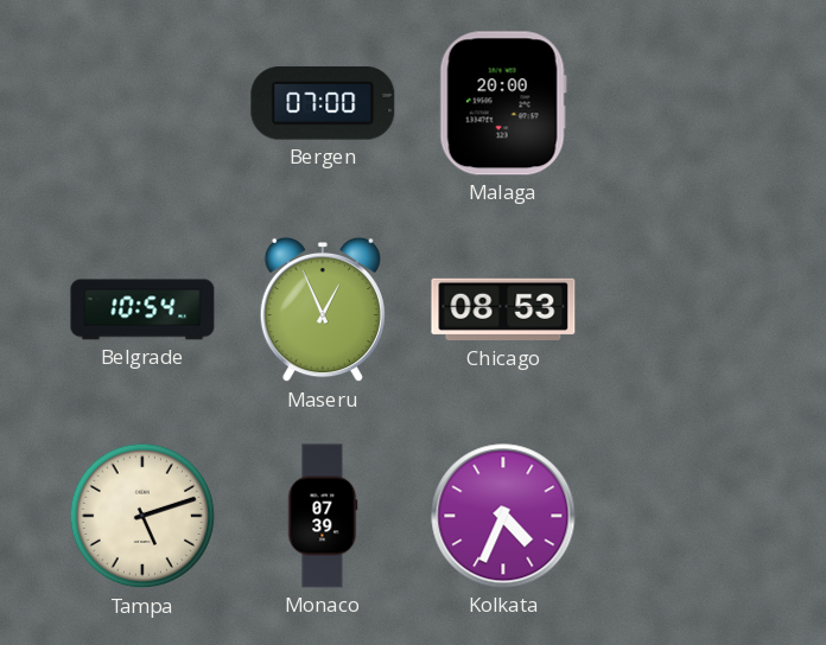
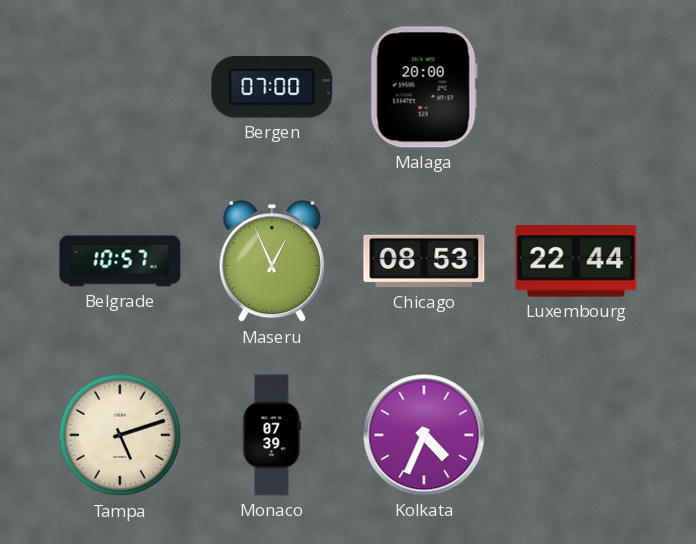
Belgrade: 10:54 -> 10:57 (120, 261)
Luxembourg: none -> 22:44 (576, 261)
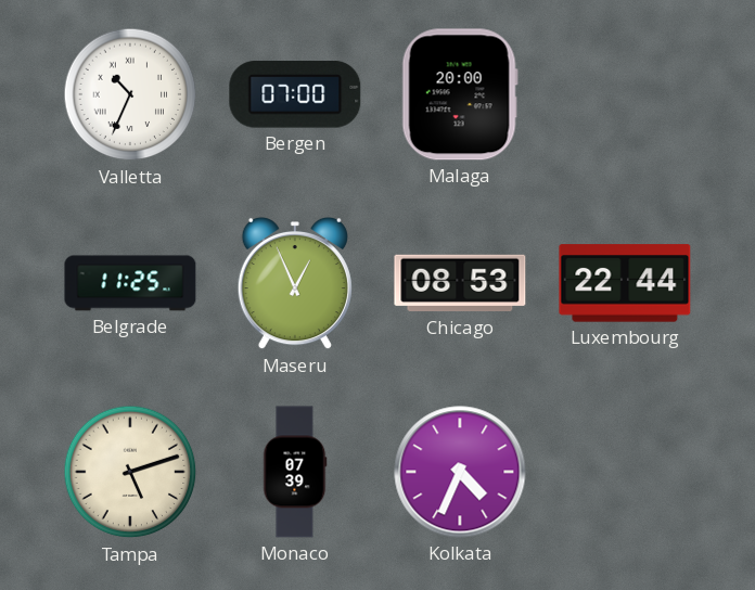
Valletta: none -> 10:34 (130, 94)
Belgrade: 10:57 -> 11:25 (130, 283)
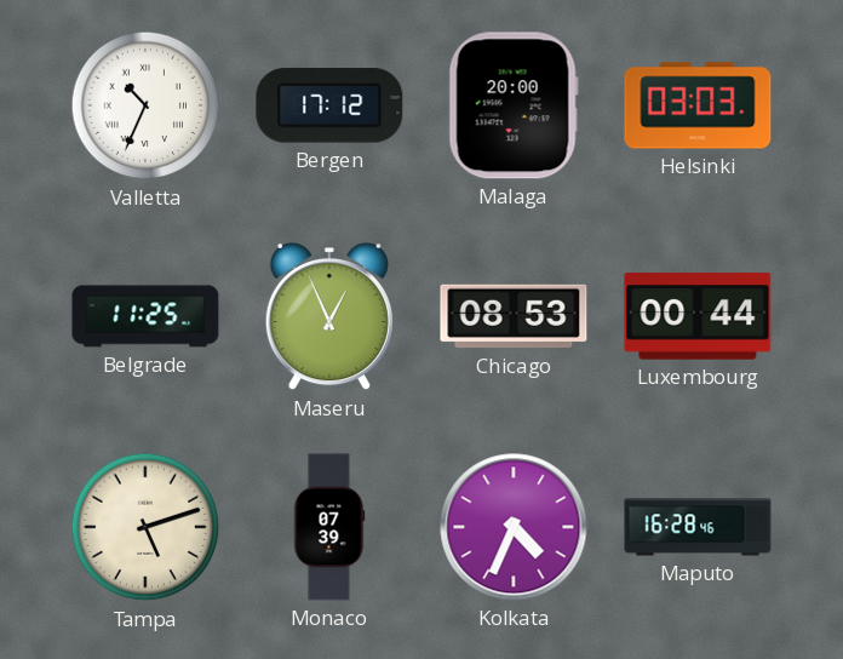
Bergen: 07:00 -> 17:12 (329, 105)
Helsinki: none -> 03:03 (698, 105)
Luxembourg: 22:44 -> 00:44 (698, 316)
Maputo: none -> 16:28 (698, 527)
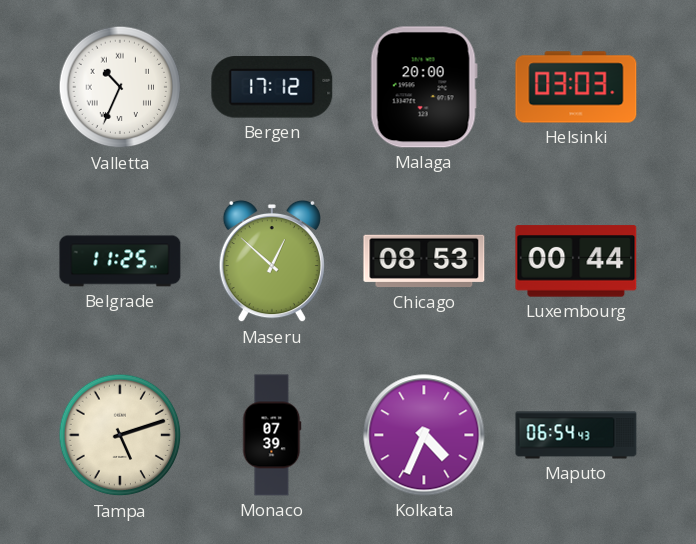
Maseru: 12:56 -> 12:52 (272, 261)
Maputo: 16:28 -> 06:54 (576, 435)
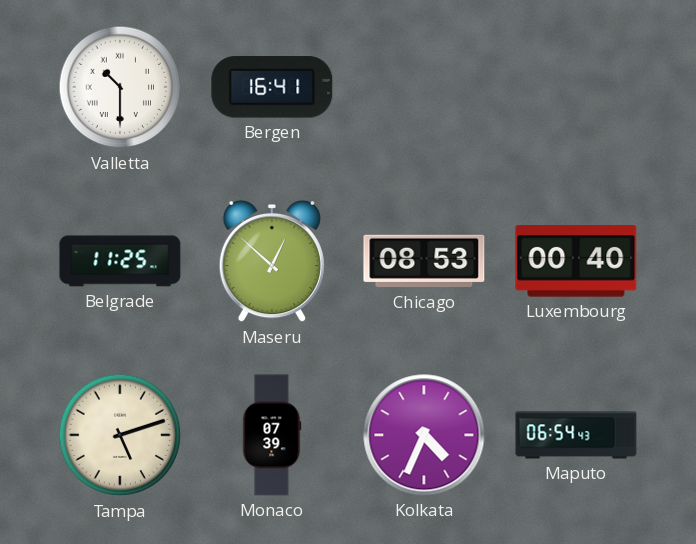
Valletta: 10:34 -> 10:30 (120, 87)
Bergen: 17:12 -> 16:41 (272, 87)
Malaga: 20:00 -> none (424, 87)
Helsinki: 03:03 -> none (576, 87)
Luxembourg: 00:44 -> 00:40 (576, 261)
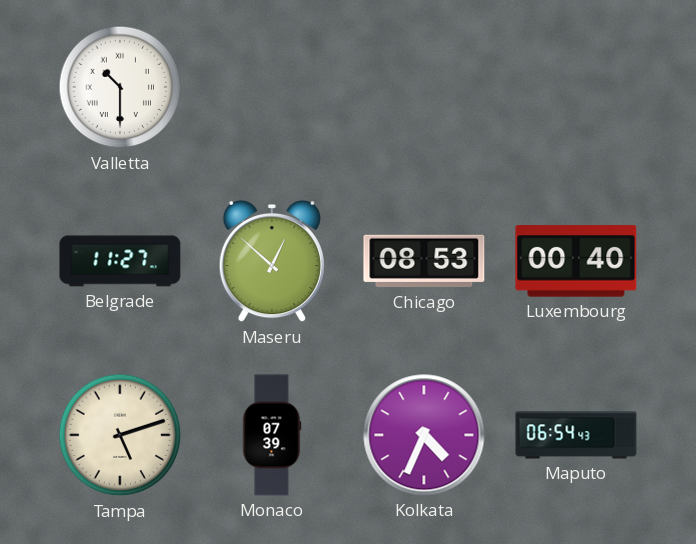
Bergen: 16:41 -> none (272, 87)
Belgrade: 11:25 -> 11:27 (120, 261)
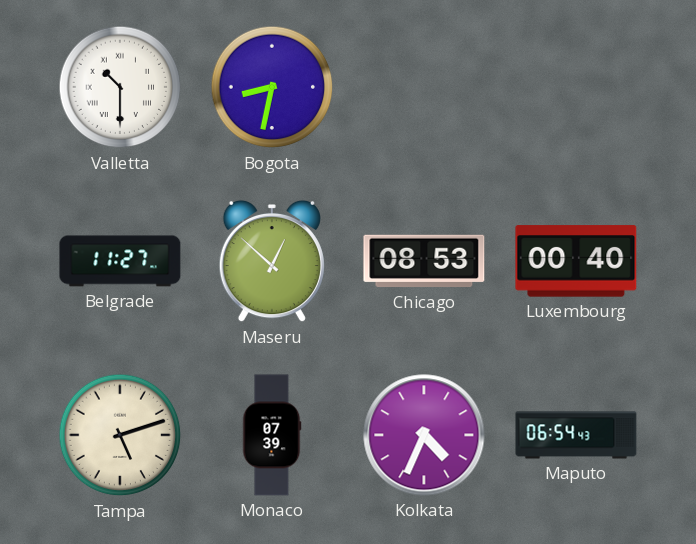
Bogota: none -> 8:32 (272, 87)
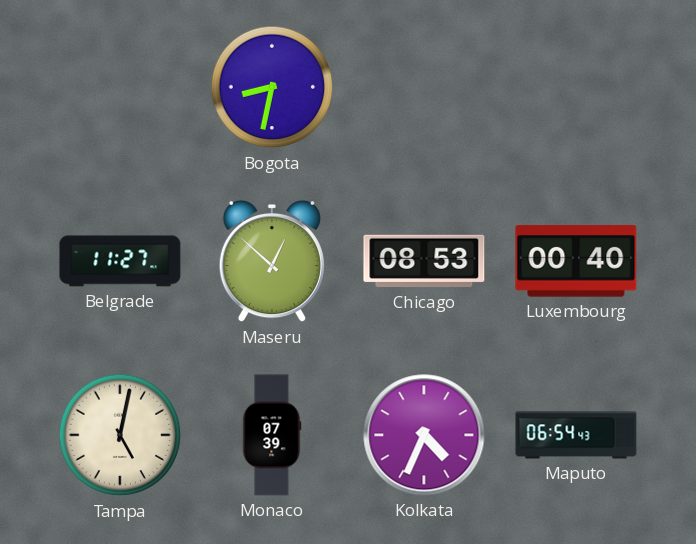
Valletta: 10:30 -> none (120, 87)
Tampa: 5:12 -> 5:02 (120, 435)
